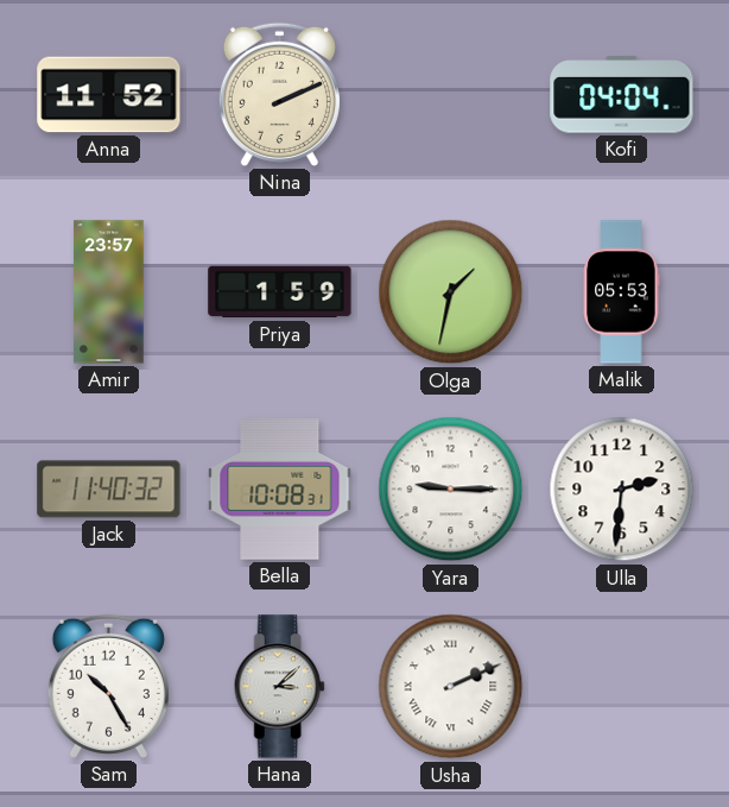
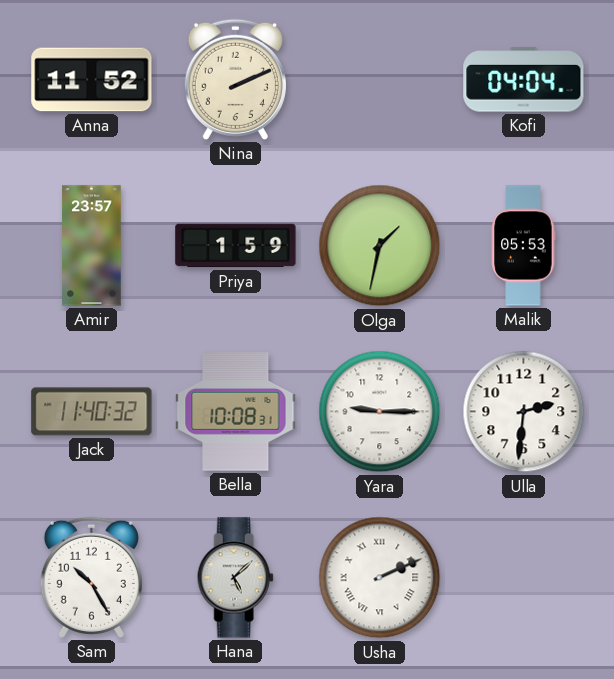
Hana: 3:08 -> 5:08 (235, 578)
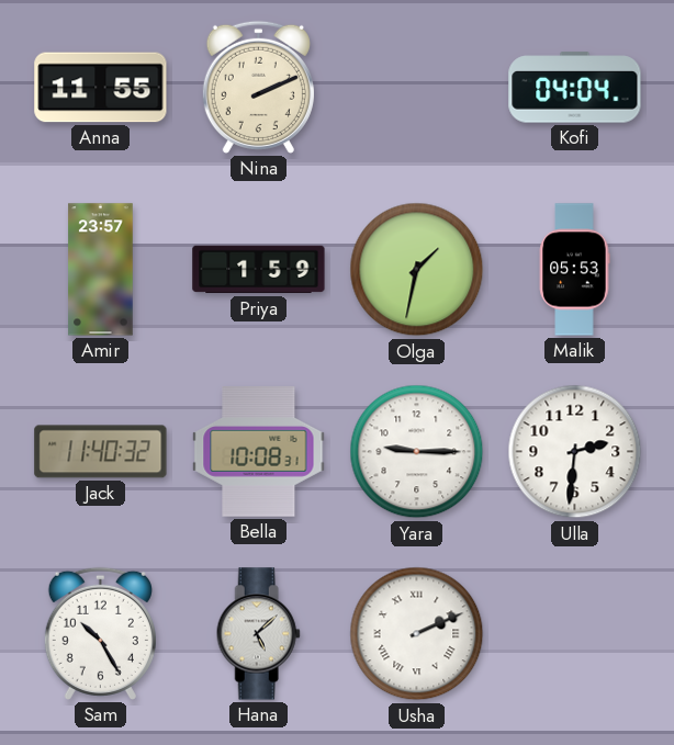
Anna: 11:52 -> 11:55 (101, 88)
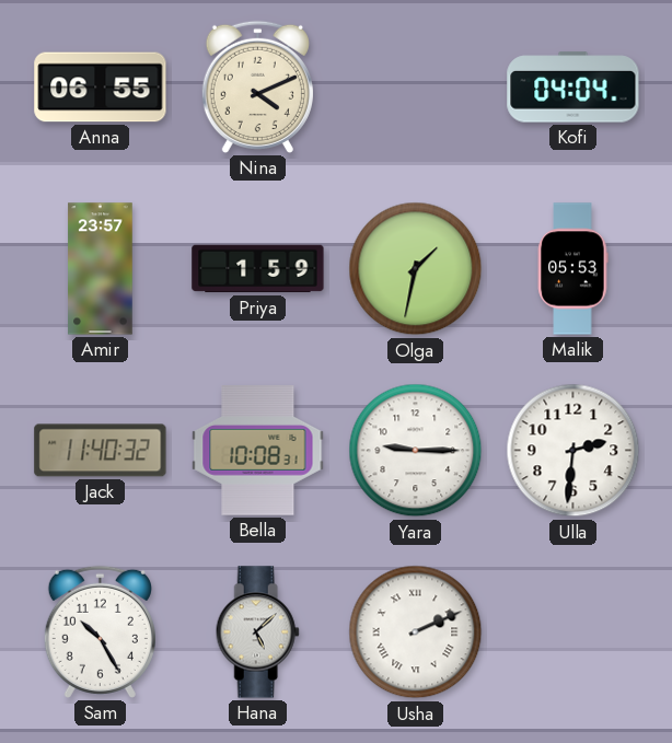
Anna: 11:55 -> 06:55 (101, 88)
Nina: 2:11 -> 4:11 (257, 86)
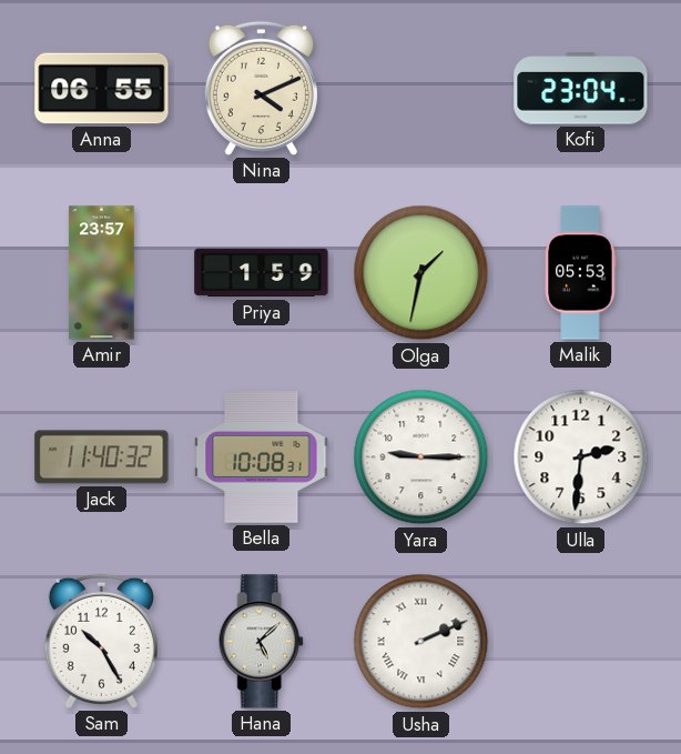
Kofi: 04:04 -> 23:04 (581, 89)
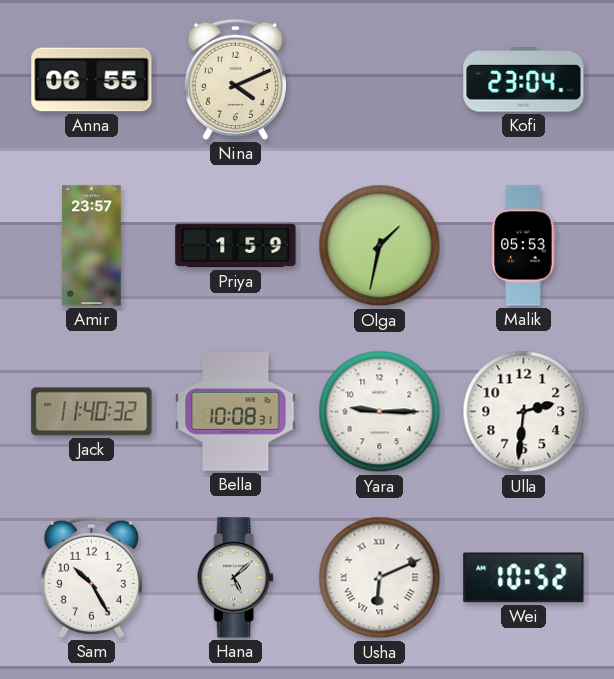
Usha: 2:11 -> 6:11 (380, 578)
Wei: none -> 10:52 (524, 578)
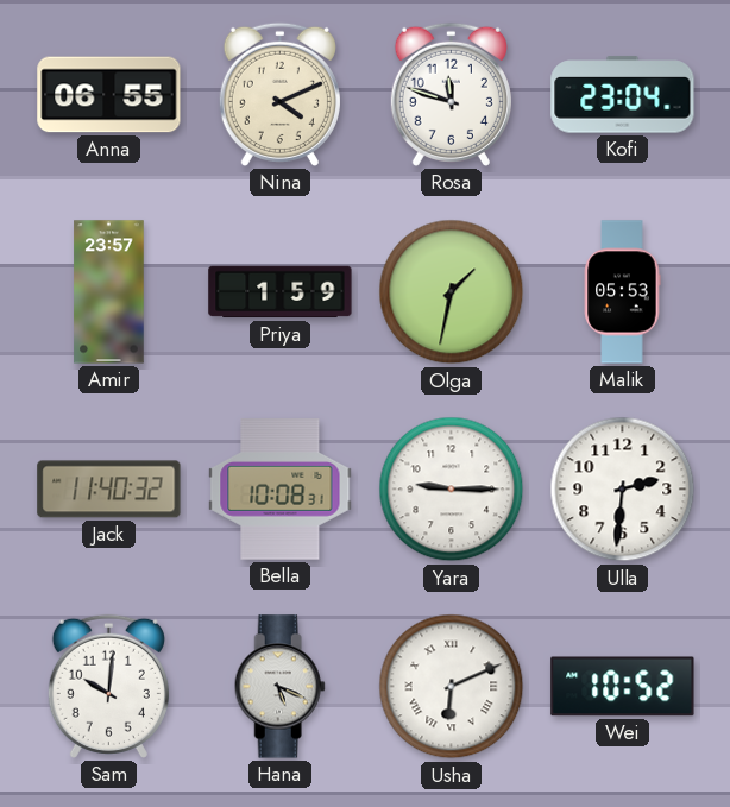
Rosa: none -> 11:48 (451, 94)
Sam: 10:25 -> 10:01 (108, 686)
Hana: 5:08 -> 5:19 (279, 687)
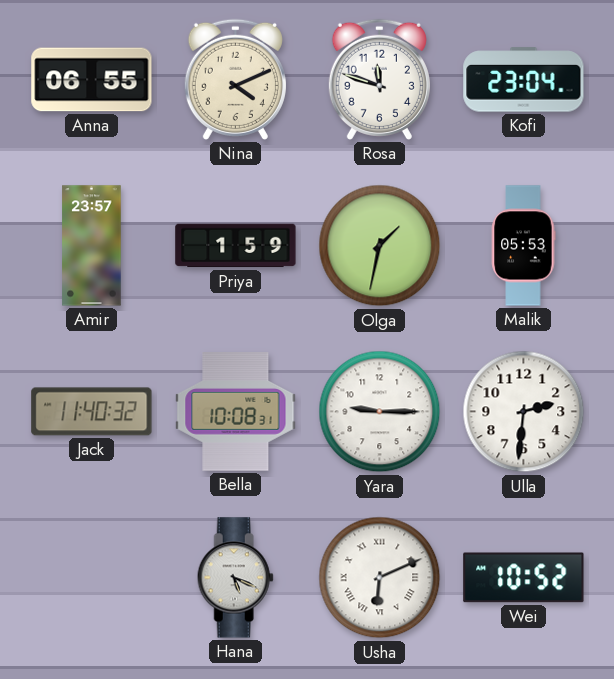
Sam: 10:01 -> none (108, 686)
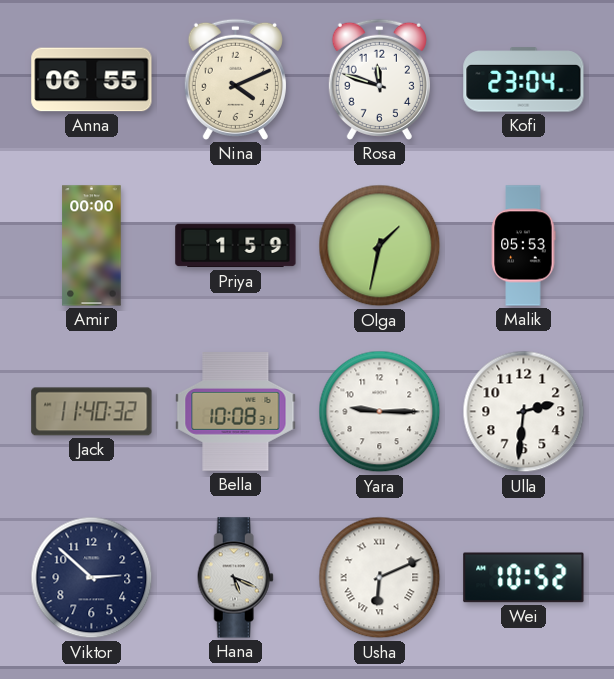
Amir: 23:57 -> 00:00 (92, 246)
Viktor: none -> 2:52 (92, 578)
